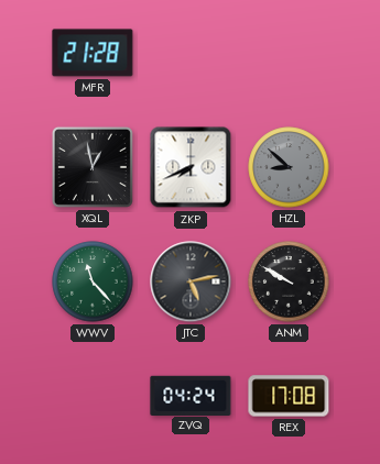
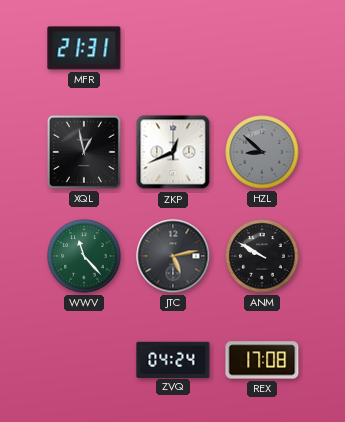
MFR: 21:28 -> 21:31 (84, 48)
ZKP: 7:41 -> 12:41 (173, 152)
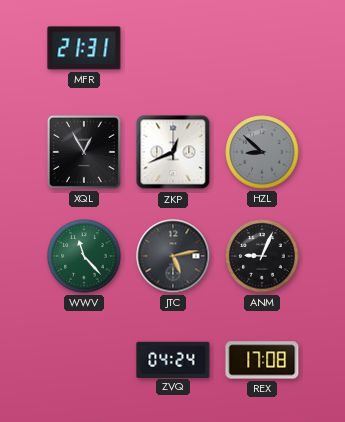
XQL: 12:58 -> 12:55 (84, 152)
ANM: 9:50 -> 9:04 (262, 256)
